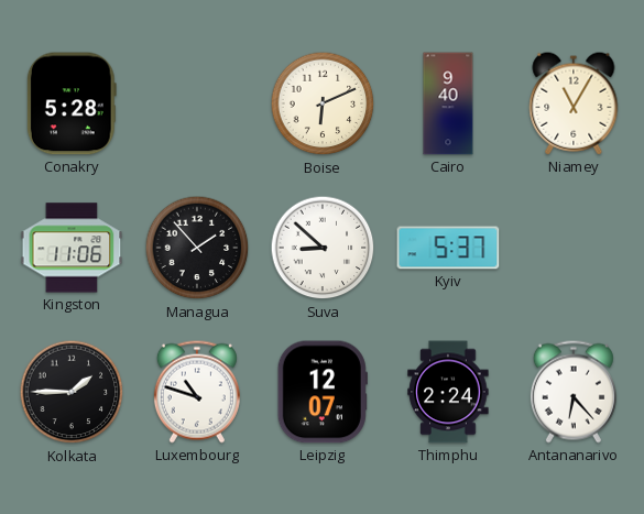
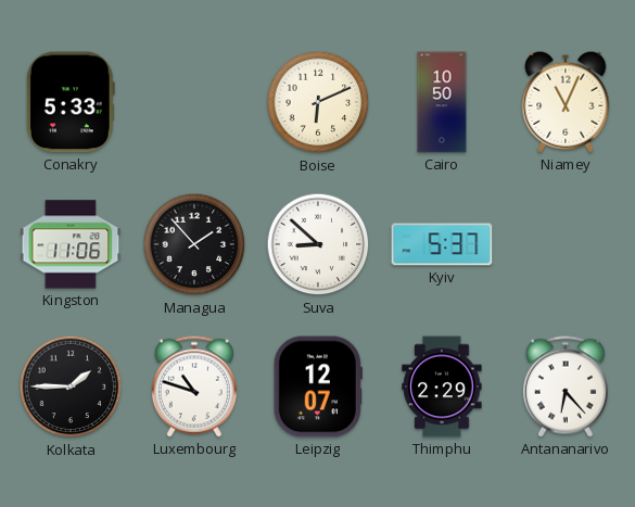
Conakry: 5:28 -> 5:33 (71, 102)
Cairo: 9:40 -> 10:50 (442, 102)
Niamey: 11:05 -> 11:04 (566, 102)
Thimphu: 2:24 -> 2:29 (442, 386)
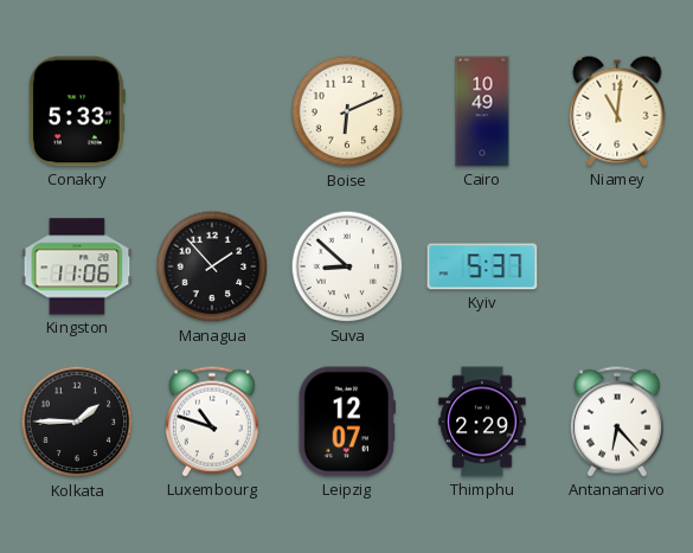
Cairo: 10:50 -> 10:49 (482, 111)
Niamey: 11:04 -> 11:01 (617, 111)
